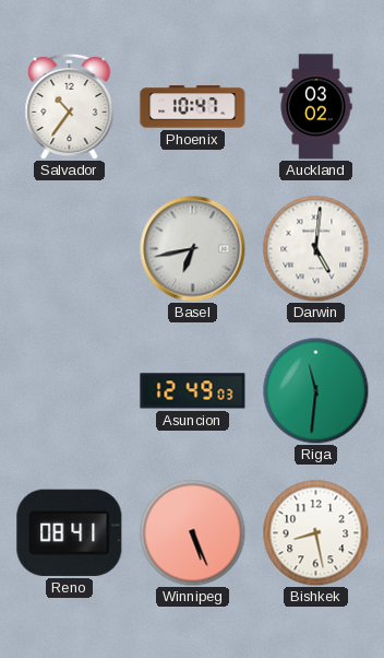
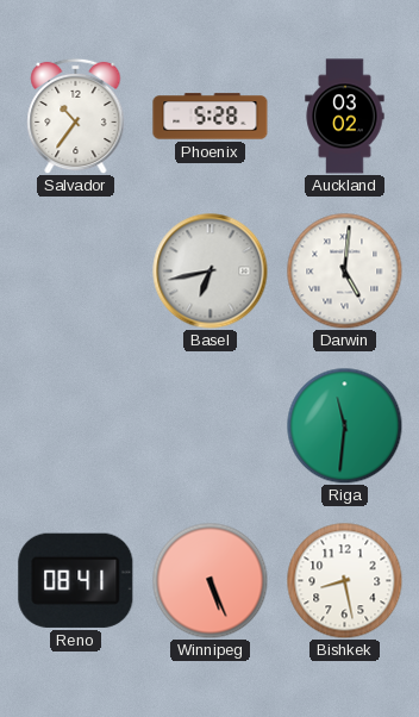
Phoenix: 10:47 -> 5:28 (211, 117)
Asuncion: 12:49 -> none (193, 391)
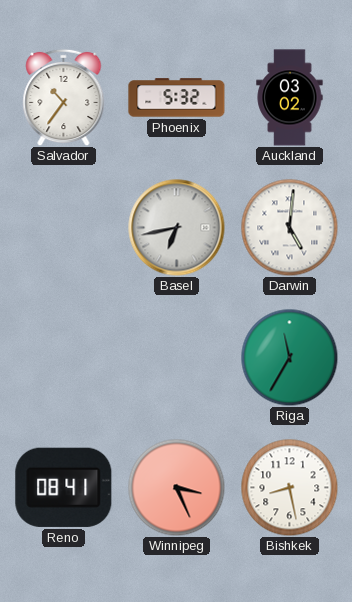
Phoenix: 5:28 -> 5:32 (177, 98)
Riga: 11:31 -> 11:35 (289, 357)
Winnipeg: 5:26 -> 3:26 (176, 487)
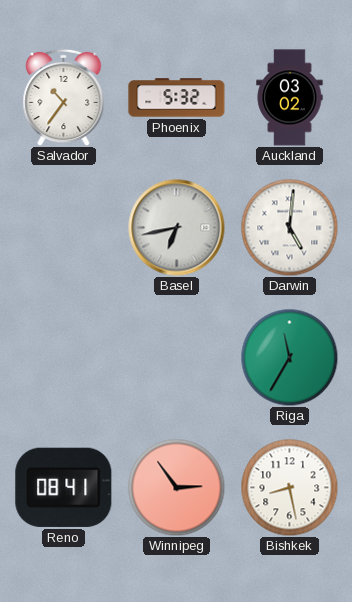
Winnipeg: 3:26 -> 2:54 (176, 487)
